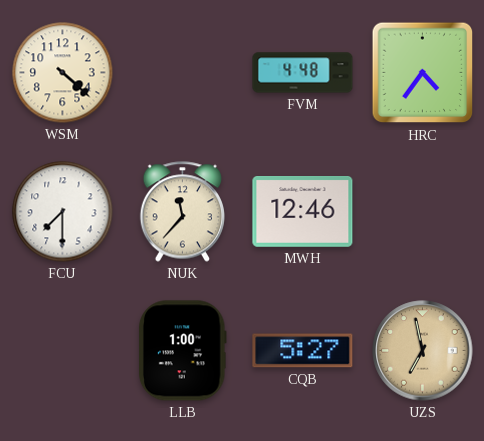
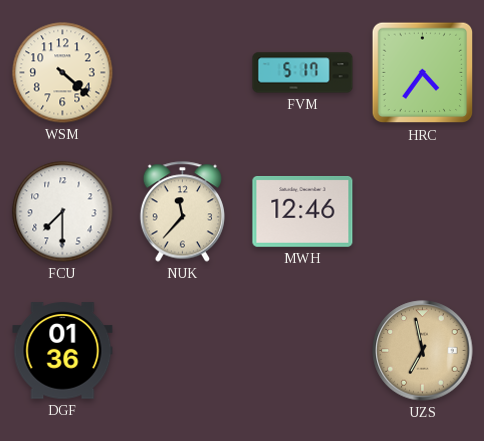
FVM: 4:48 -> 5:17 (303, 73)
DGF: none -> 01:36 (63, 351)
LLB: 1:00 -> none (182, 351)
CQB: 5:27 -> none (303, 351)
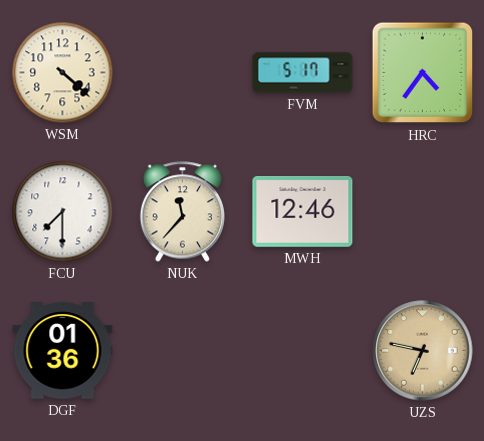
UZS: 6:58 -> 6:47 (423, 351)
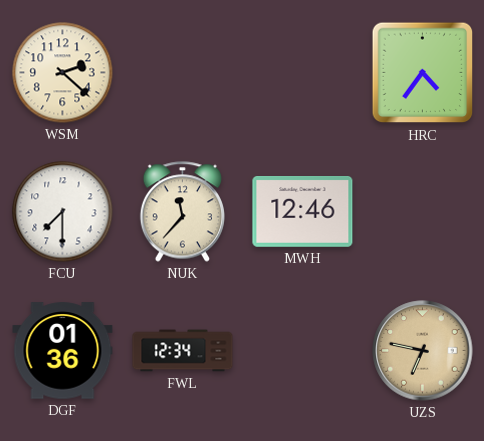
WSM: 4:22 -> 2:22 (63, 73)
FVM: 5:17 -> none (303, 73)
FWL: none -> 12:34 (183, 351)
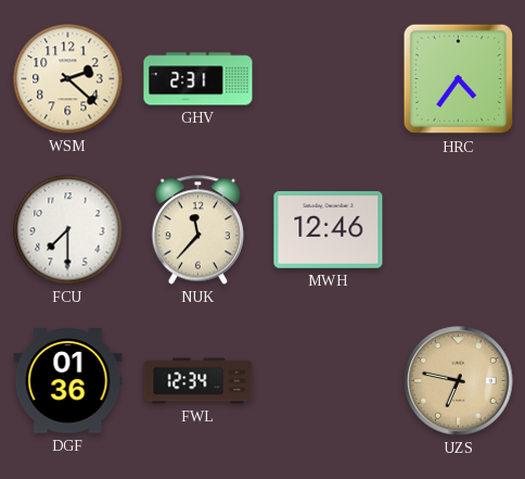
GHV: none -> 2:31 (199, 79)
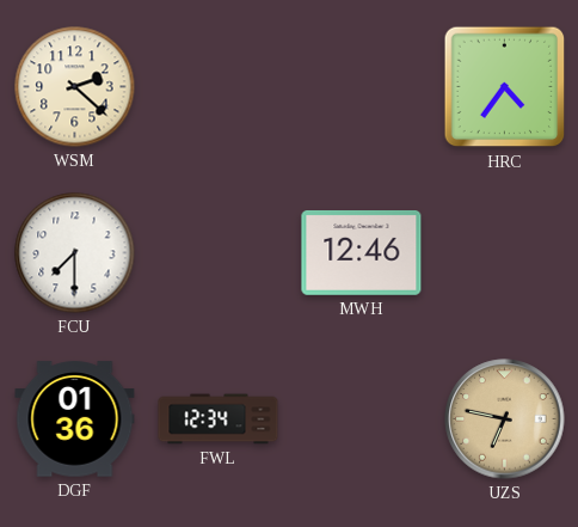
GHV: 2:31 -> none (199, 79)
NUK: 11:37 -> none (197, 230)
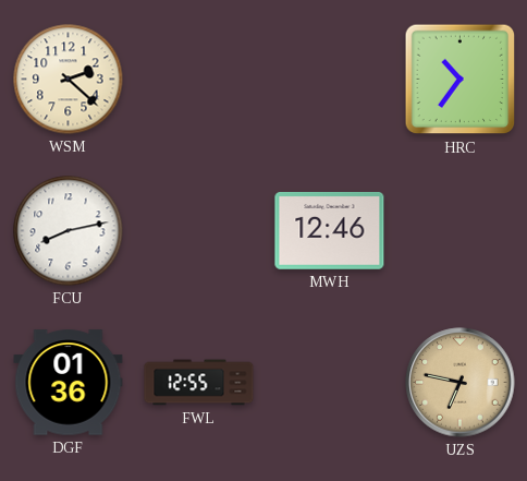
HRC: 4:36 -> 10:36 (461, 80)
FCU: 7:30 -> 8:13 (69, 231)
FWL: 12:34 -> 12:55 (199, 383)
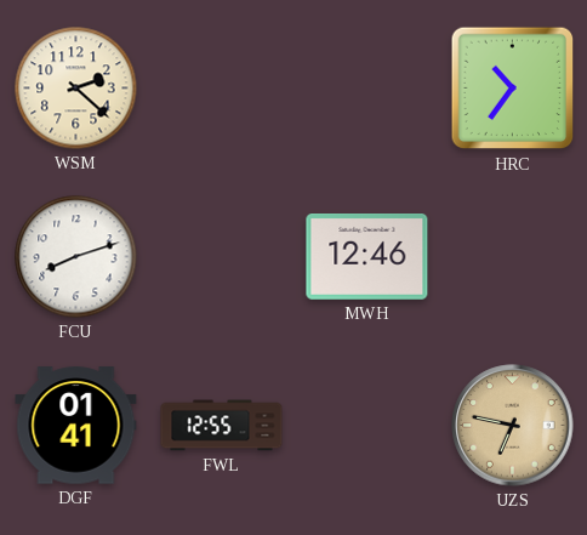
FCU: 8:13 -> 8:12 (76, 257)
DGF: 01:36 -> 01:41 (76, 426)
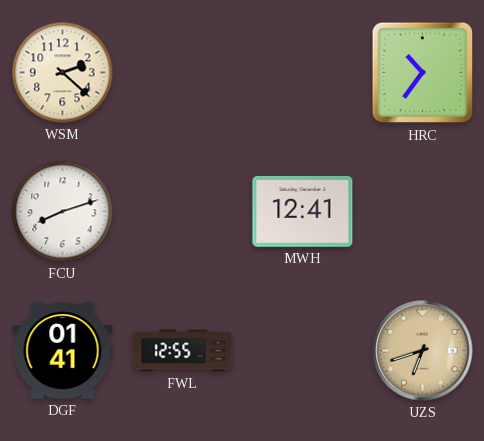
MWH: 12:46 -> 12:41 (303, 212)
UZS: 6:47 -> 6:42 (423, 351)
